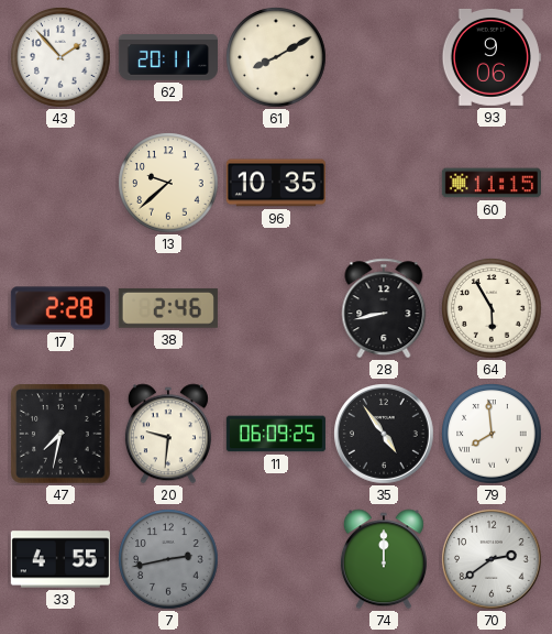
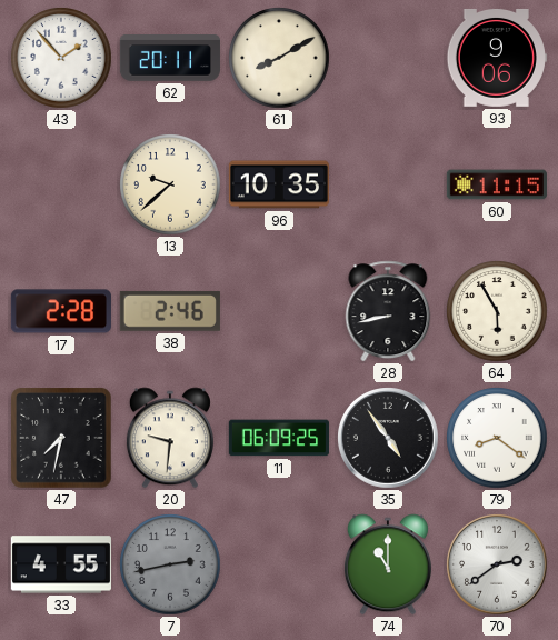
79: 7:59 -> 8:21 (497, 438)
74: 12:00 -> 11:00 (388, 564)
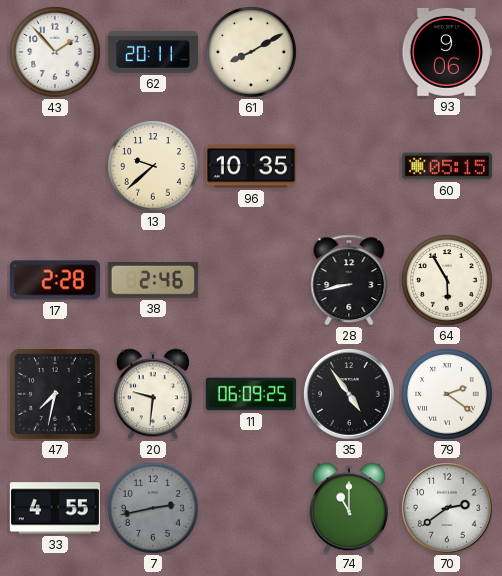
60: 11:15 -> 05:15 (447, 166)
79: 8:21 -> 2:21 (447, 394)
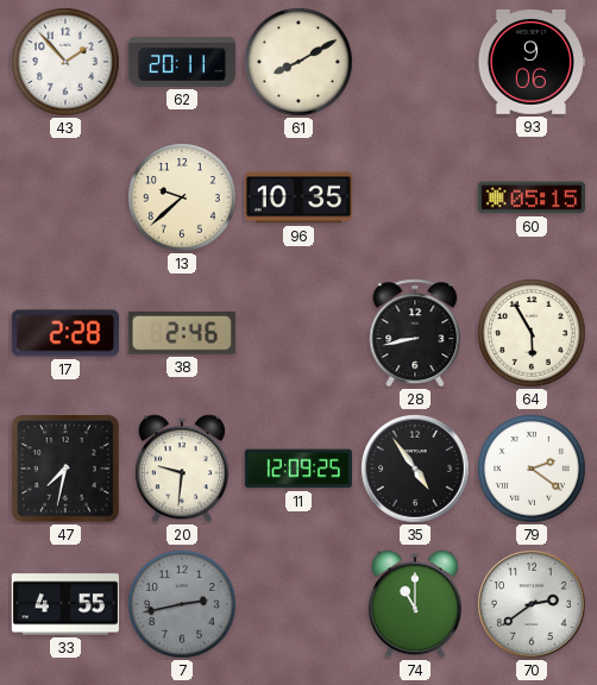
11: 06:09 -> 12:09 (298, 469)
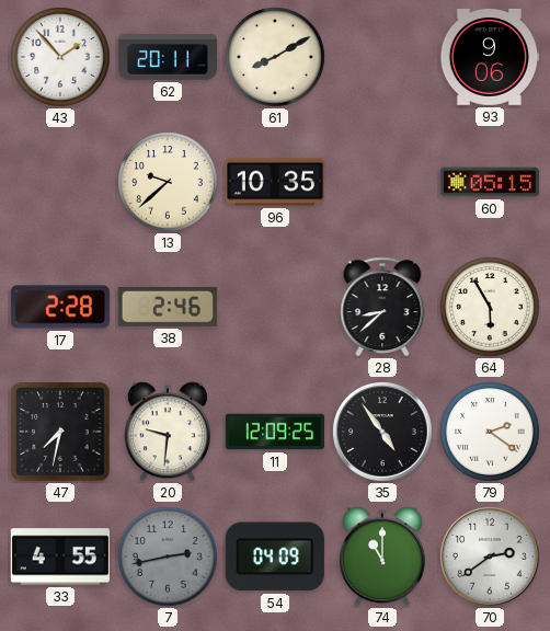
28: 8:43 -> 8:38 (382, 307)
54: none -> 04:09 (275, 557)
